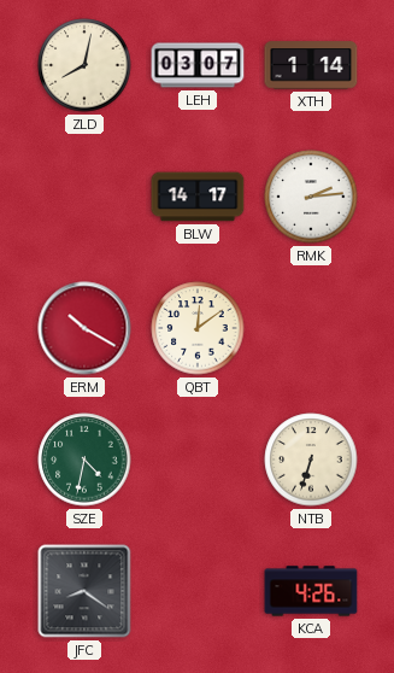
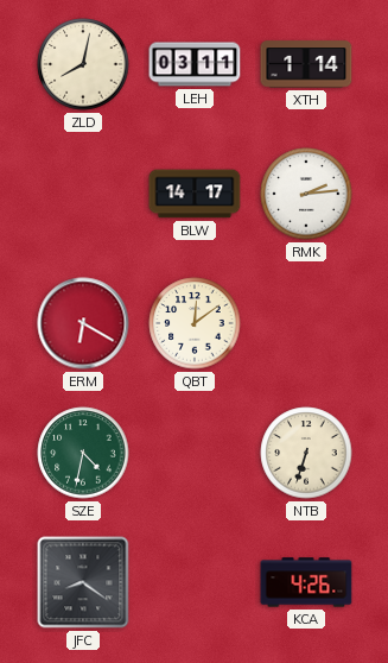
LEH: 03:07 -> 03:11 (195, 64)
ERM: 10:20 -> 6:20 (83, 323)
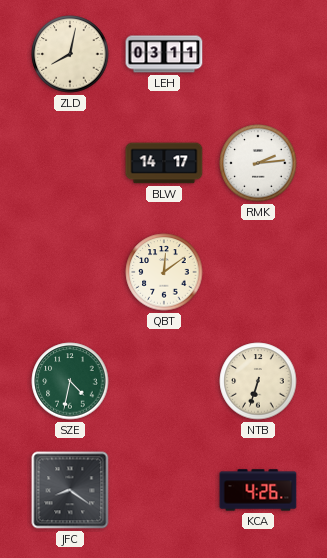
XTH: 1:14 -> none (306, 64)
ERM: 6:20 -> none (83, 323)
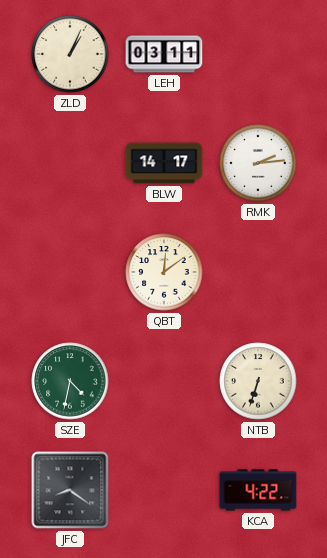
ZLD: 8:02 -> 1:04 (70, 54)
KCA: 4:26 -> 4:22 (258, 490)
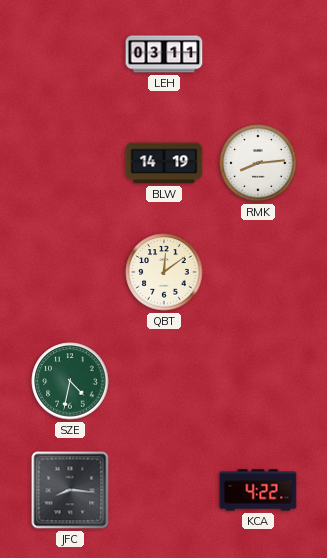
ZLD: 1:04 -> none (70, 54)
BLW: 14:17 -> 14:19 (164, 163)
RMK: 2:14 -> 8:14 (258, 163)
NTB: 6:33 -> none (258, 381)
JFC: 8:21 -> 8:16 (70, 490)
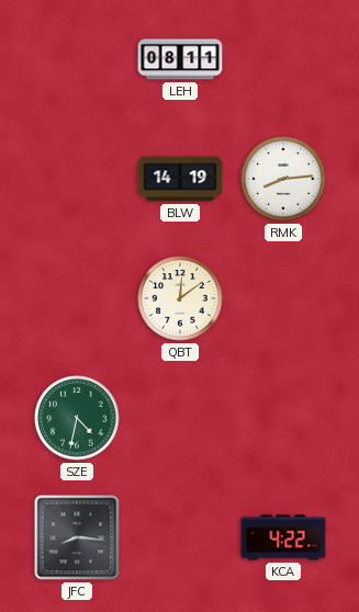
LEH: 03:11 -> 08:11 (180, 59)
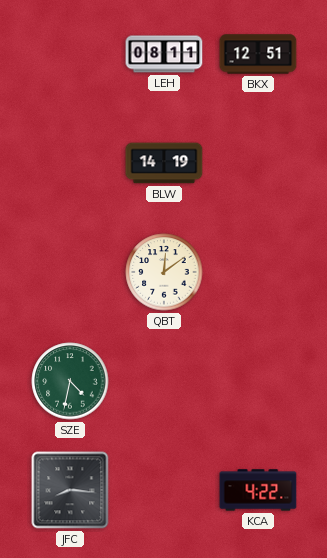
BKX: none -> 12:51 (258, 54)
RMK: 8:14 -> none (283, 179)
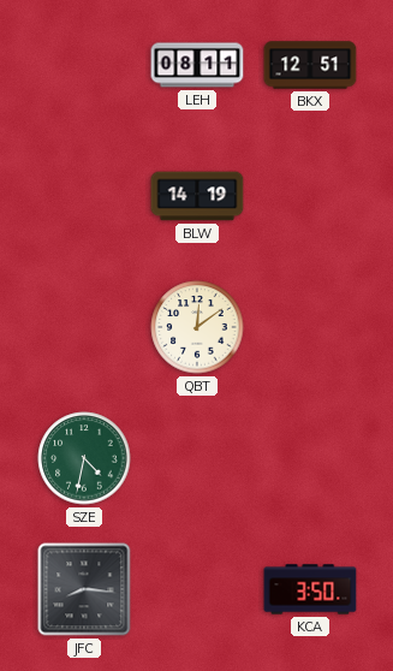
KCA: 4:22 -> 3:50 (310, 589)
